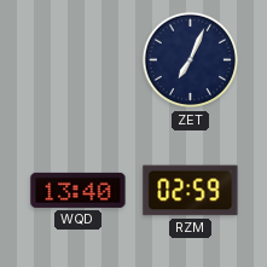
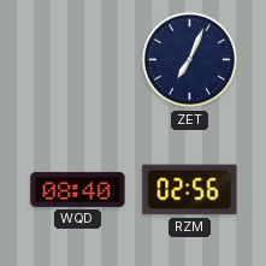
WQD: 13:40 -> 08:40 (78, 189)
RZM: 02:59 -> 02:56 (190, 190)
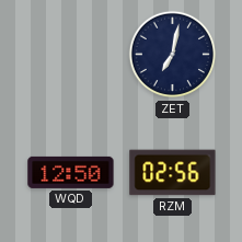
ZET: 7:04 -> 7:02 (173, 55)
WQD: 08:40 -> 12:50 (71, 172)
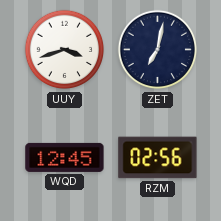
UUY: none -> 3:42 (65, 50)
WQD: 12:50 -> 12:45 (65, 157)
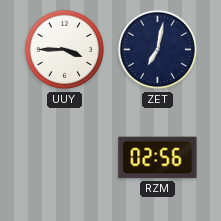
UUY: 3:42 -> 3:45 (65, 50)
WQD: 12:45 -> none (65, 157)
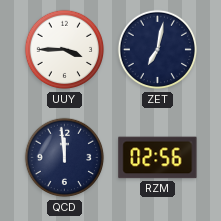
QCD: none -> 11:59 (65, 158)
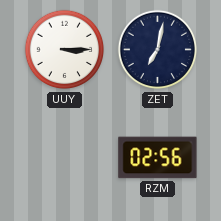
UUY: 3:45 -> 3:15 (65, 50)
QCD: 11:59 -> none (65, 158)
